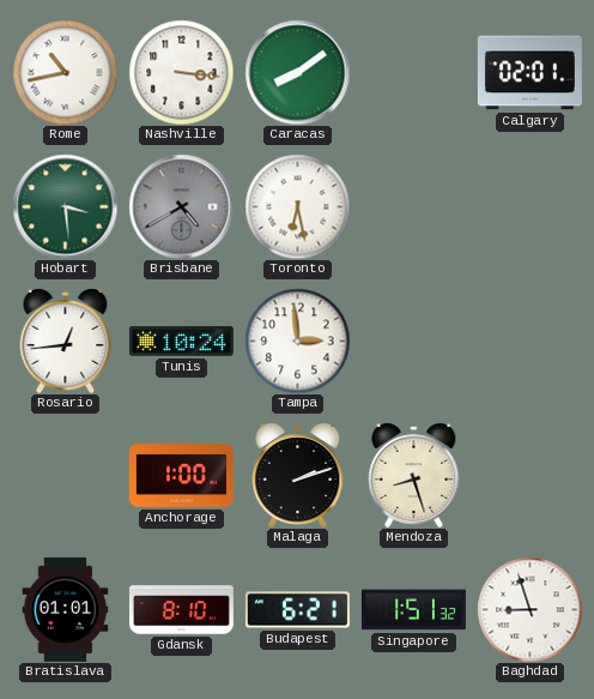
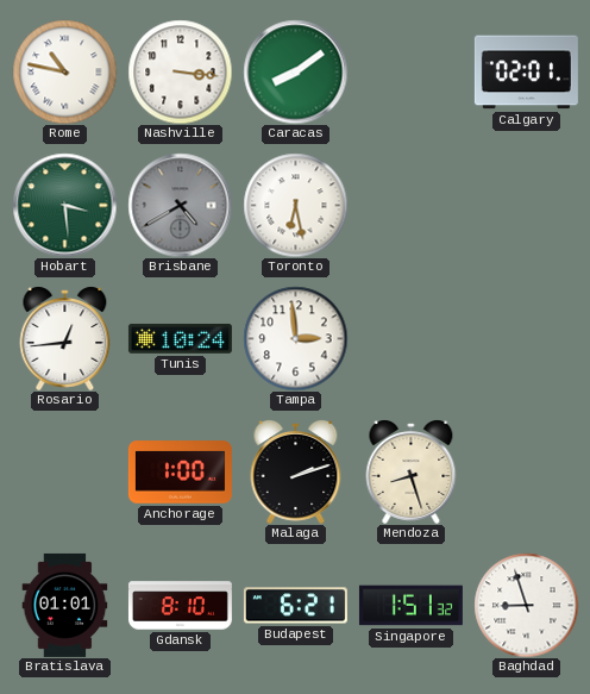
Rome: 10:43 -> 10:47 (64, 71)
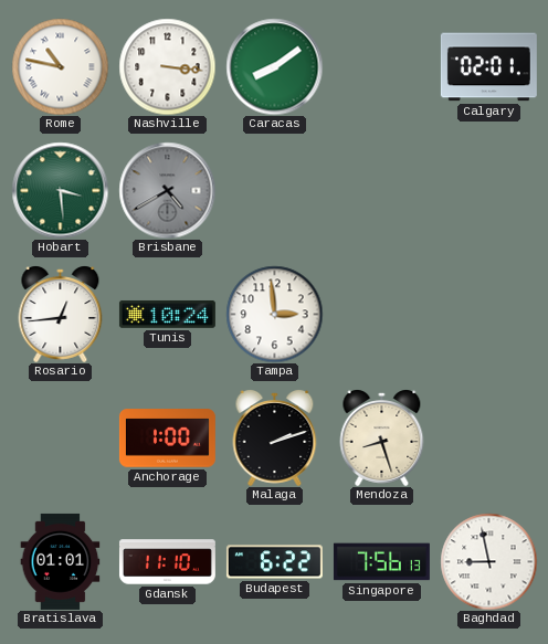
Toronto: 6:28 -> none (295, 205)
Gdansk: 8:10 -> 11:10 (167, 562)
Budapest: 6:21 -> 6:22 (274, 562)
Singapore: 1:51 -> 7:56 (381, 562)
Baghdad: 8:57 -> 8:58 (488, 561)
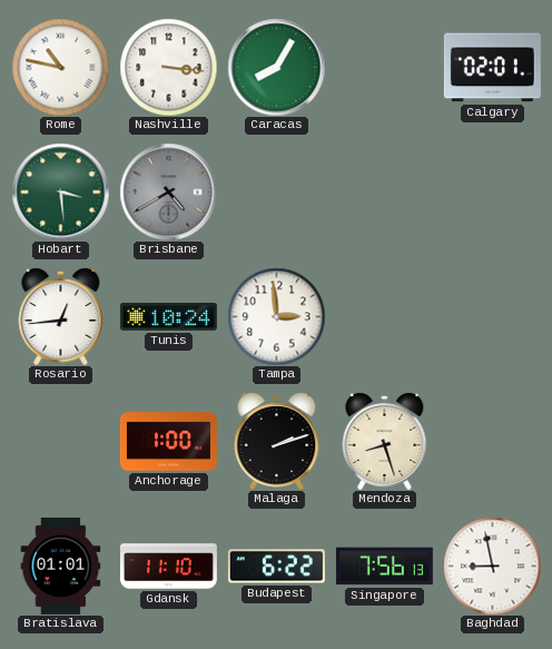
Caracas: 8:09 -> 8:05 (276, 67)
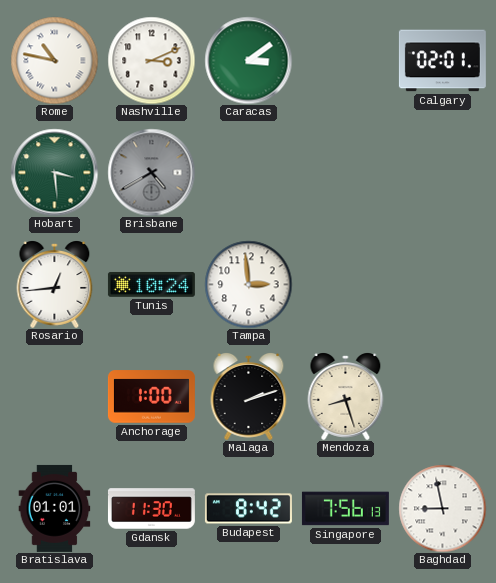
Nashville: 3:16 -> 3:11 (151, 60)
Caracas: 8:05 -> 3:09 (248, 60)
Gdansk: 11:10 -> 11:30 (151, 509)
Budapest: 6:22 -> 8:42 (248, 509)
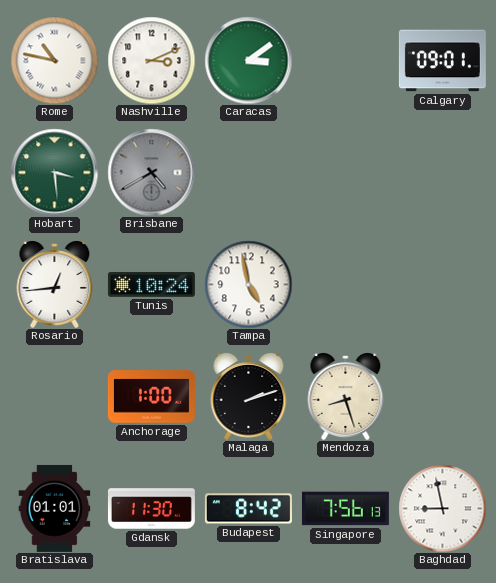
Calgary: 02:01 -> 09:01 (442, 61)
Tampa: 2:59 -> 4:58 (248, 284)
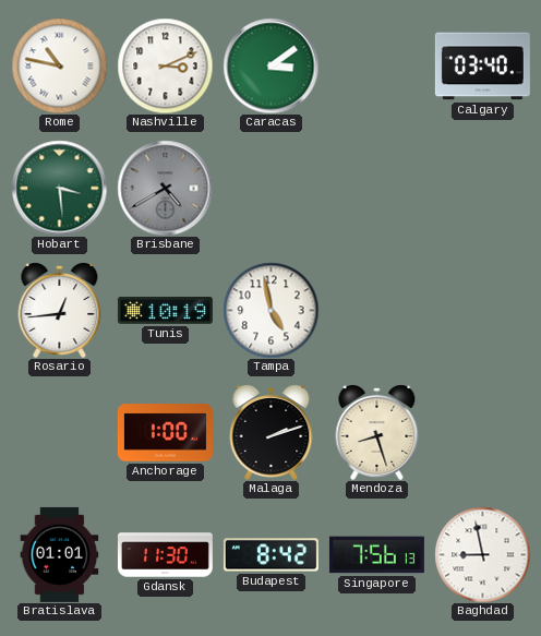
Calgary: 09:01 -> 03:40 (482, 67)
Tunis: 10:24 -> 10:19 (165, 311)
